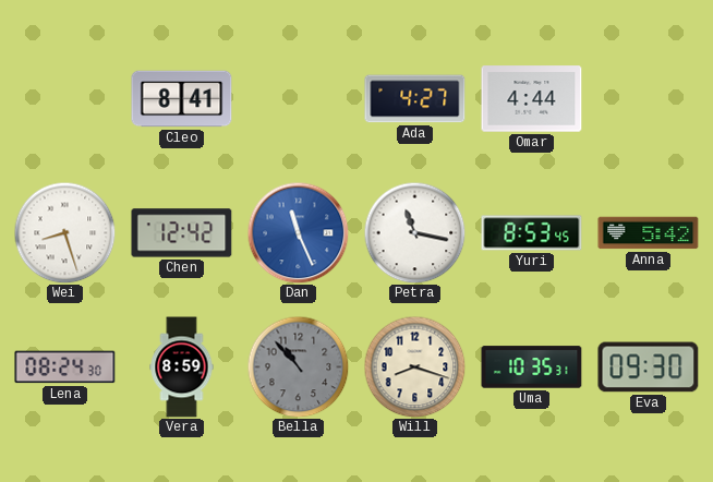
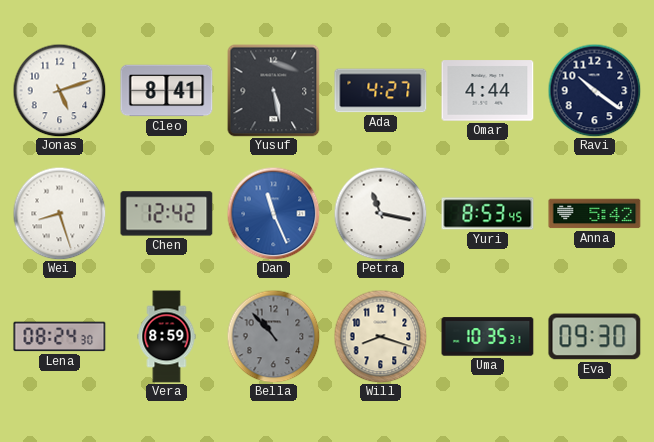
Jonas: none -> 5:12 (59, 90)
Yusuf: none -> 5:28 (273, 90)
Ravi: none -> 10:21 (594, 90)
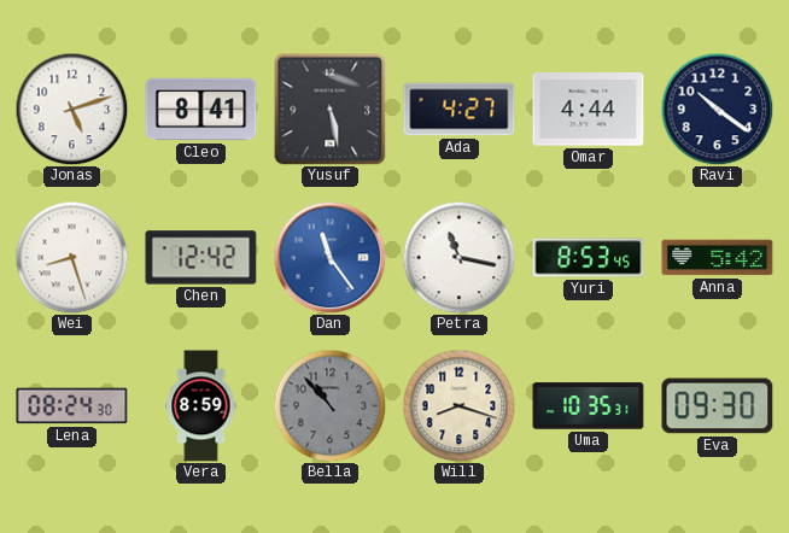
Dan: 11:26 -> 11:24 (329, 257)
